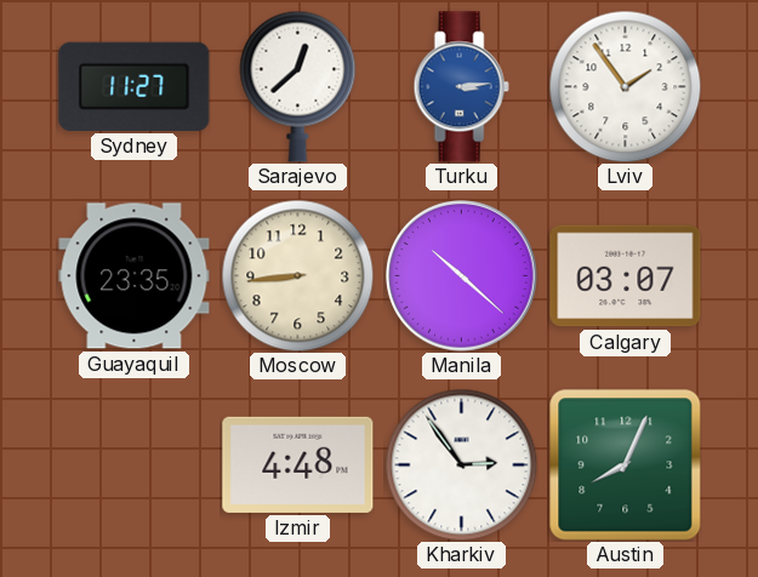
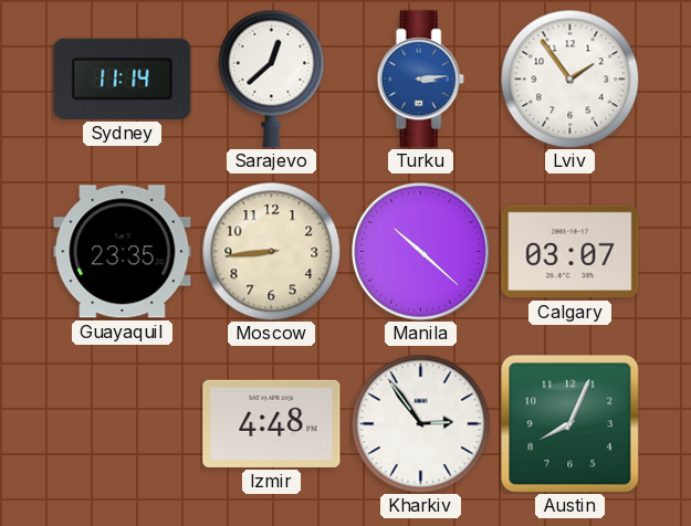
Sydney: 11:27 -> 11:14 (123, 78)
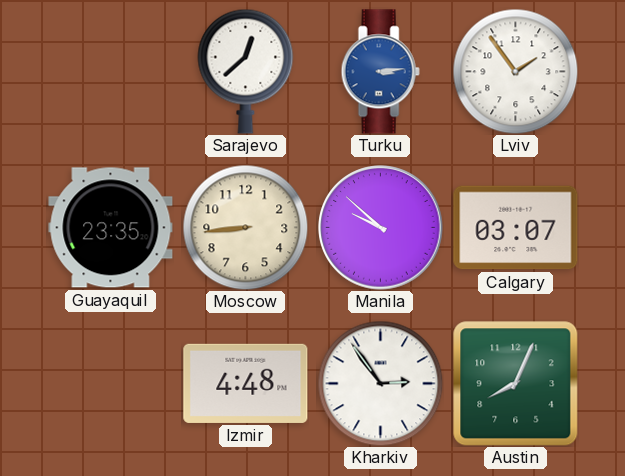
Sydney: 11:14 -> none (123, 78)
Manila: 10:22 -> 9:52 (381, 228)
